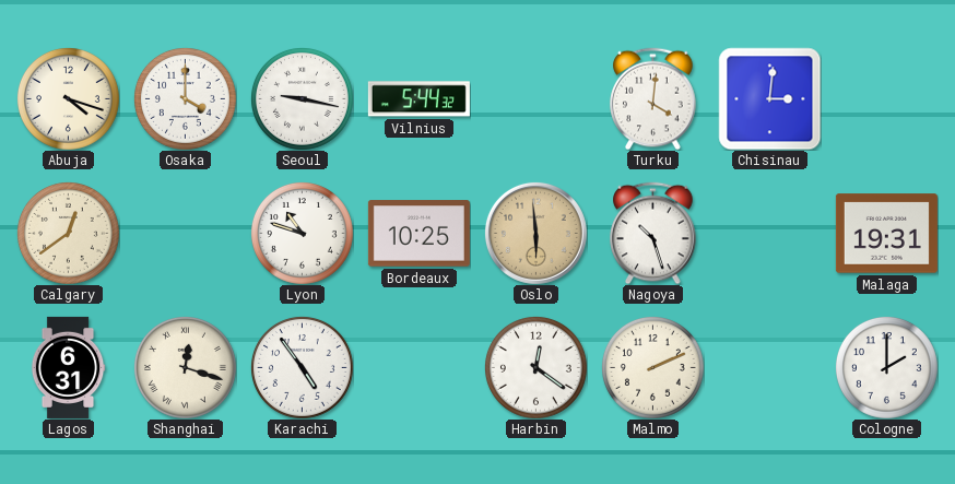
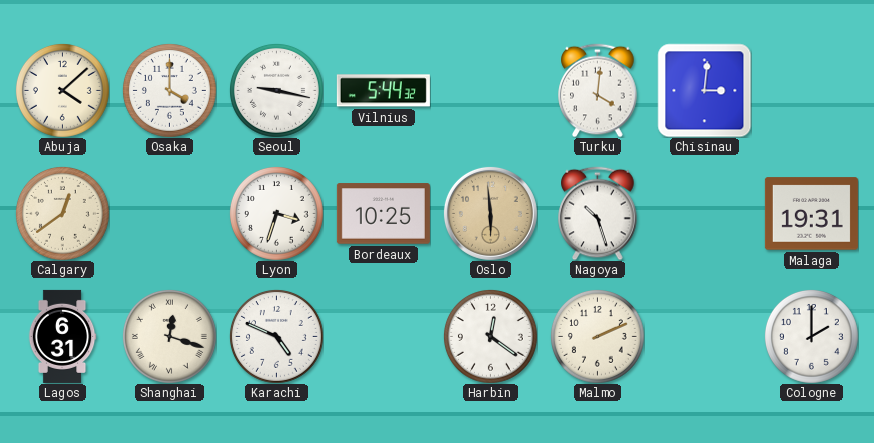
Abuja: 4:18 -> 4:08 (62, 90)
Lyon: 10:48 -> 3:33 (276, 213)
Karachi: 4:54 -> 4:49 (276, 336)
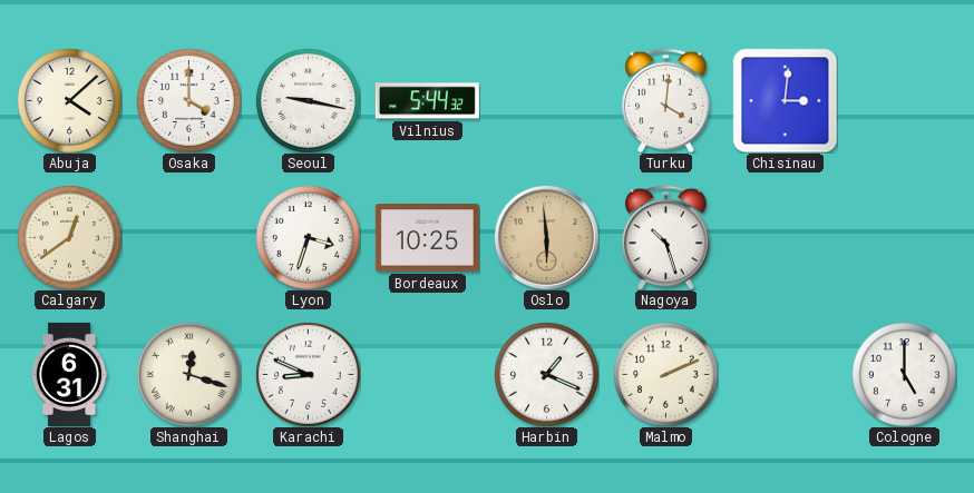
Malaga: 19:31 -> none (811, 214)
Karachi: 4:49 -> 8:49 (308, 374)
Harbin: 12:21 -> 1:19 (546, 374)
Cologne: 2:00 -> 5:00 (904, 374)
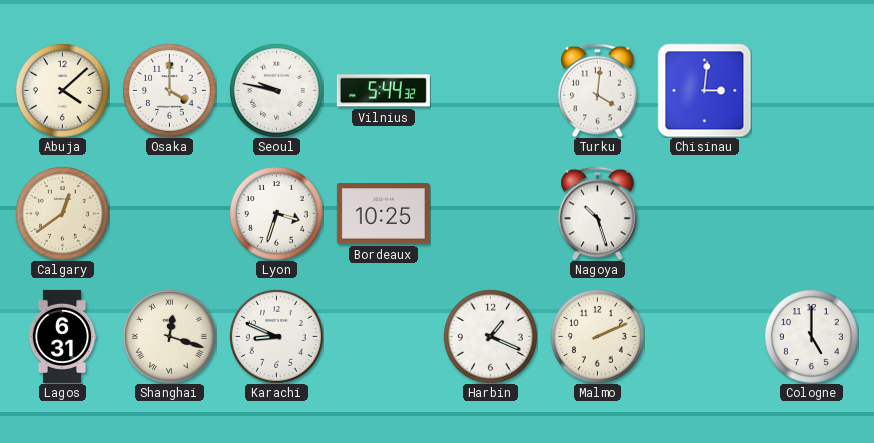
Seoul: 9:17 -> 9:47 (276, 90)
Oslo: 5:59 -> none (546, 237)
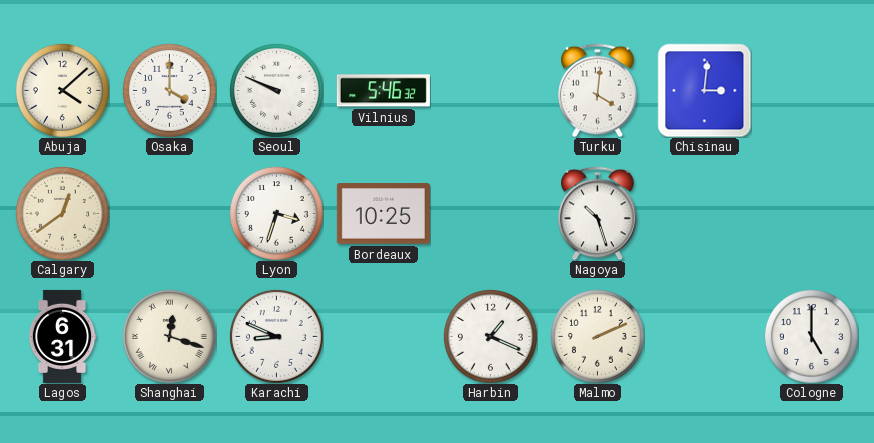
Seoul: 9:47 -> 9:49 (276, 90)
Vilnius: 5:44 -> 5:46 (383, 91)
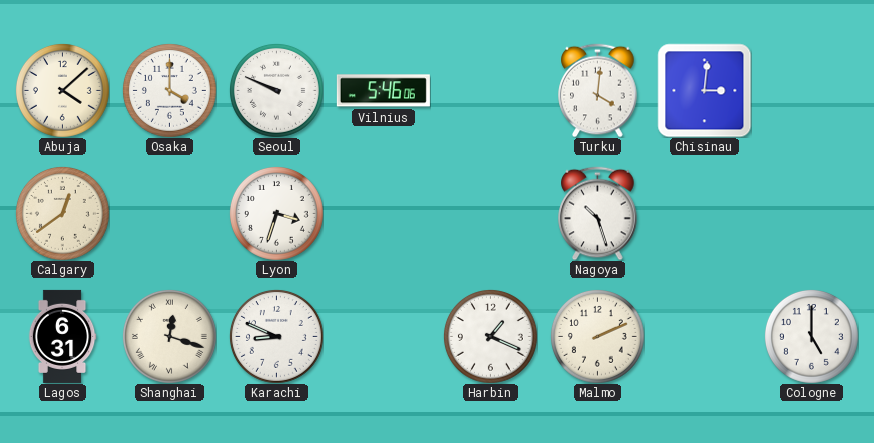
Vilnius: 5:46:32 -> 5:46:06 (383, 91)
Bordeaux: 10:25 -> none (383, 214)
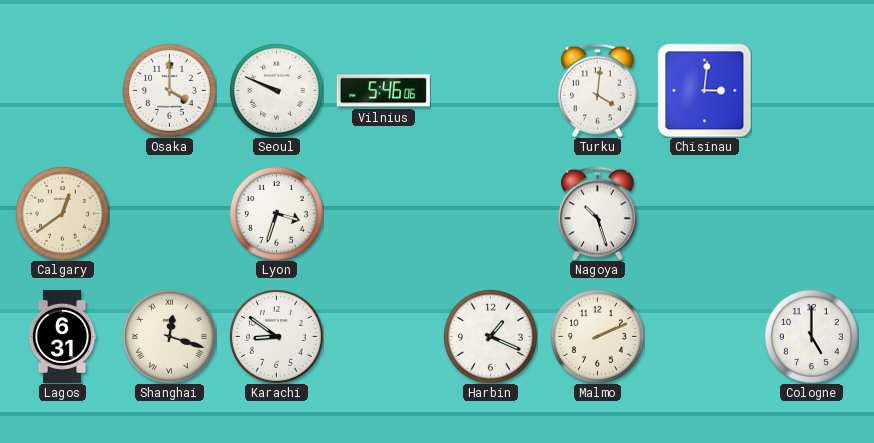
Abuja: 4:08 -> none (62, 90)
Karachi: 8:49 -> 8:51 (276, 336)
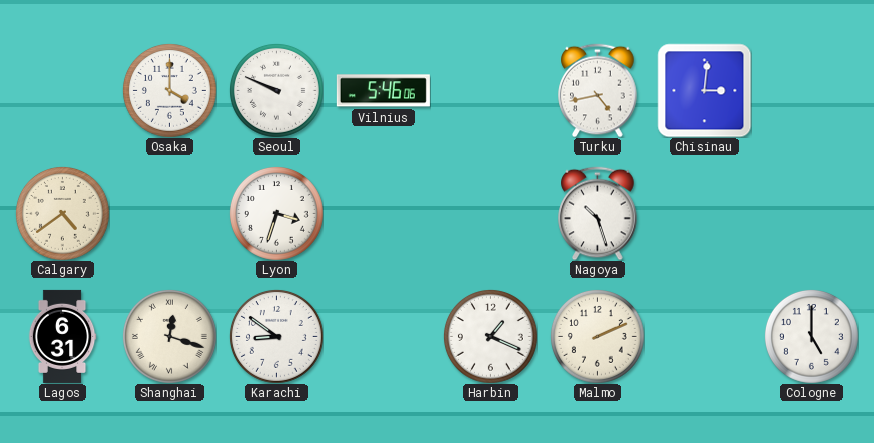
Turku: 4:01 -> 4:43 (598, 90)
Calgary: 12:39 -> 4:39 (62, 213)
